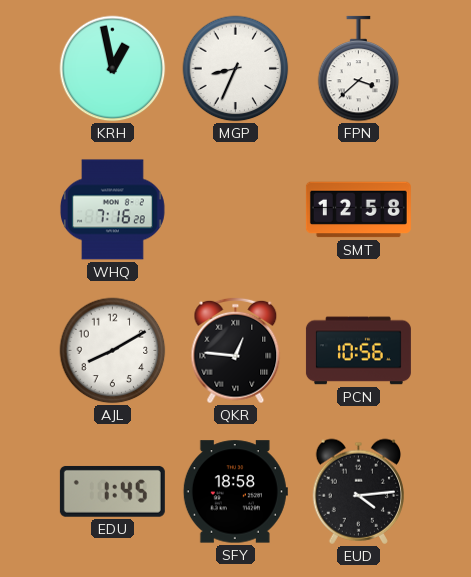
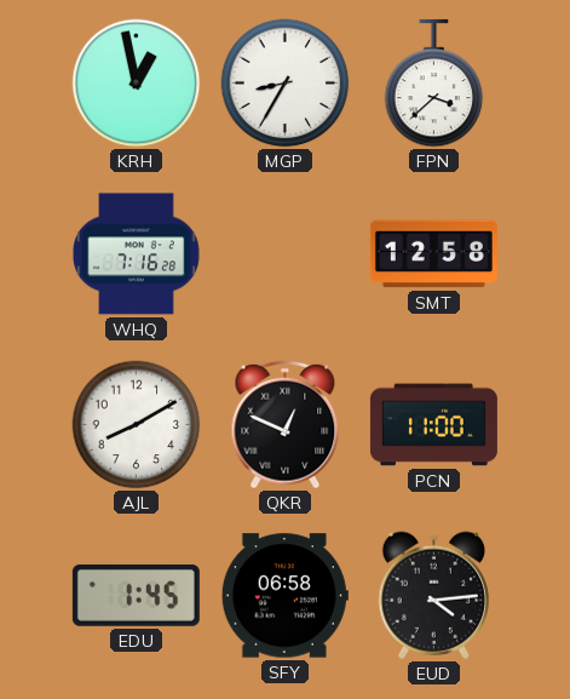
MGP: 8:34 -> 8:35 (286, 84)
QKR: 12:46 -> 12:49 (286, 425)
PCN: 10:56 -> 11:00 (433, 425)
SFY: 18:58 -> 06:58 (284, 596)
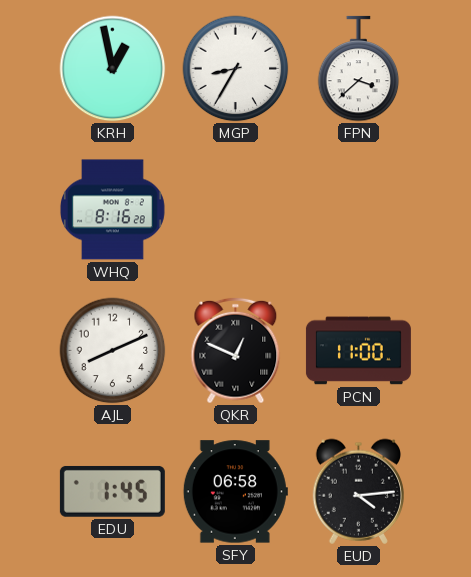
WHQ: 7:16 -> 8:16 (112, 210)
SMT: 12:58 -> none (433, 254)
AJL: 8:10 -> 8:11 (113, 351)
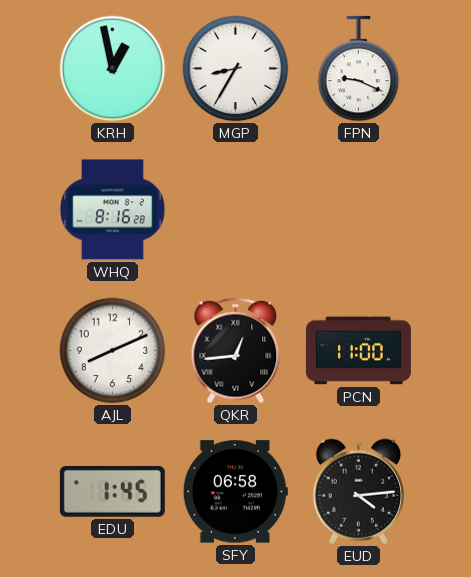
FPN: 3:38 -> 9:19 (359, 69)
QKR: 12:49 -> 12:44 (236, 351)
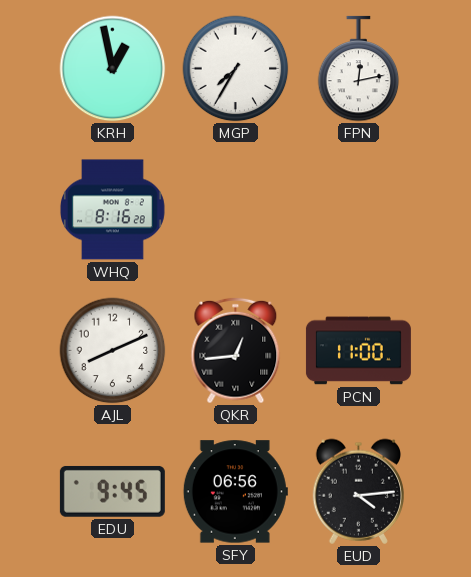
MGP: 8:35 -> 7:35 (236, 69)
FPN: 9:19 -> 12:13 (359, 69)
EDU: 1:45 -> 9:45 (112, 491)
SFY: 06:58 -> 06:56 (235, 492)
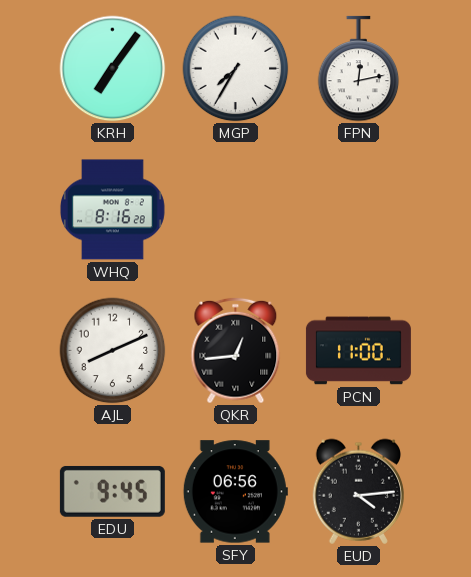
KRH: 12:58 -> 7:06 (113, 69)
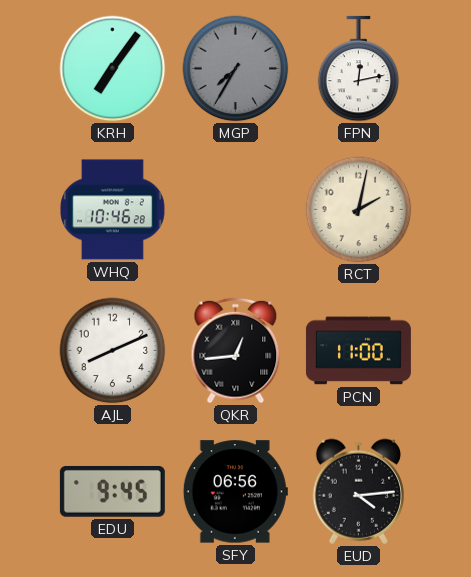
MGP dial: white -> grey (236, 69)
WHQ: 8:16 -> 10:46 (112, 210)
RCT: none -> 2:02 (359, 210)
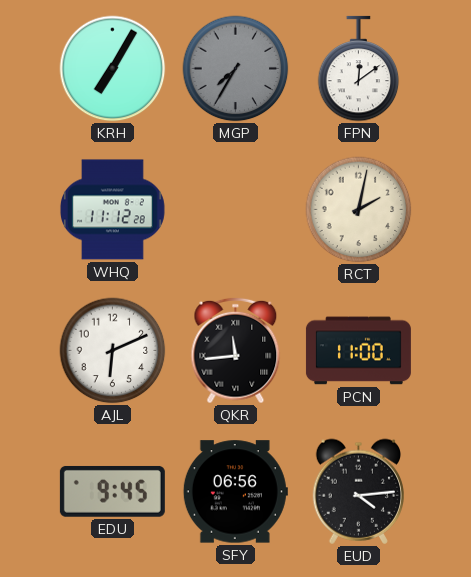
KRH: 7:06 -> 7:05 (113, 69)
FPN: 12:13 -> 12:09 (359, 69)
WHQ: 10:46 -> 11:12 (112, 210)
AJL: 8:11 -> 6:11 (113, 351)
QKR: 12:44 -> 11:44 (236, 351)
